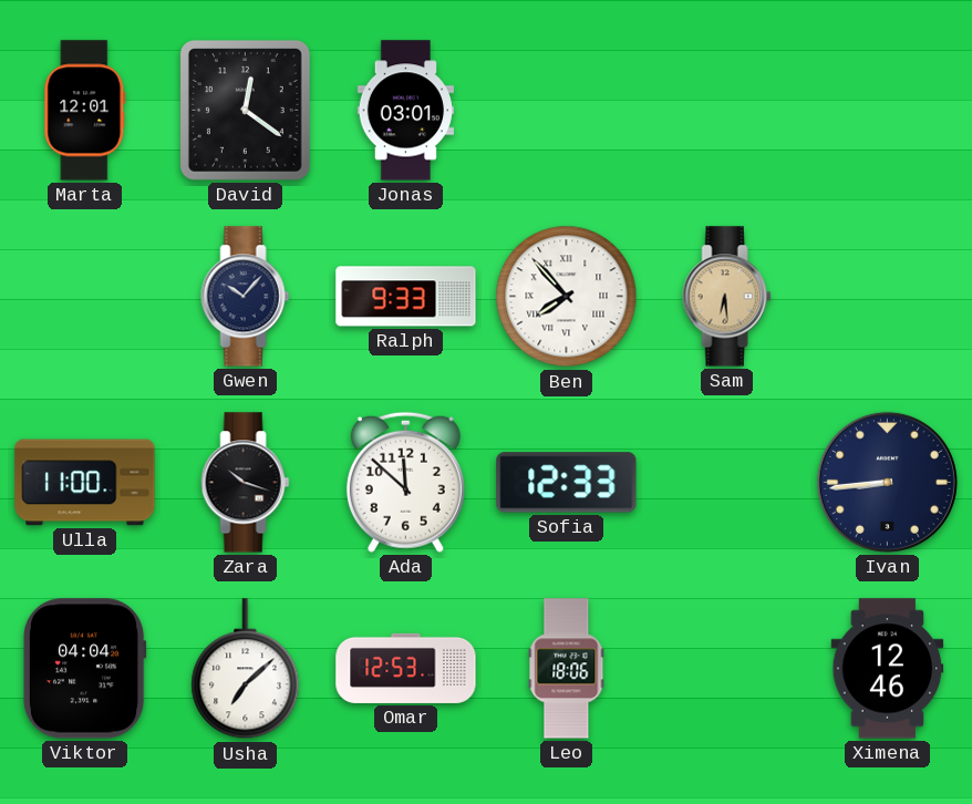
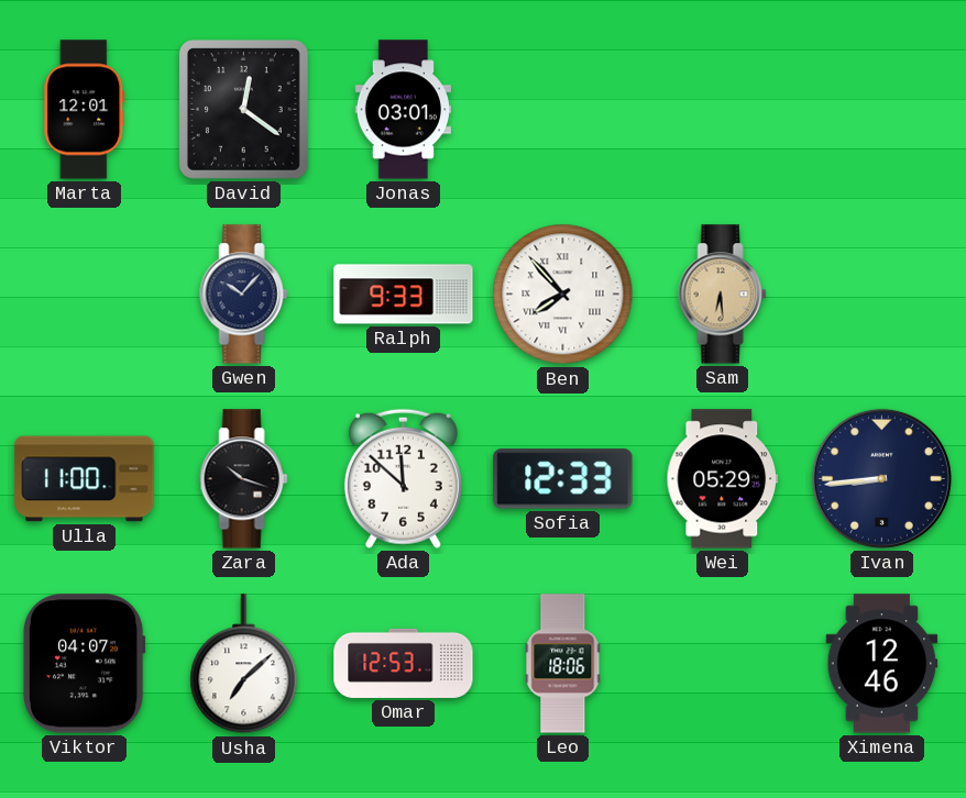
Wei: none -> 05:29 (723, 479)
Viktor: 04:04 -> 04:07 (84, 664)
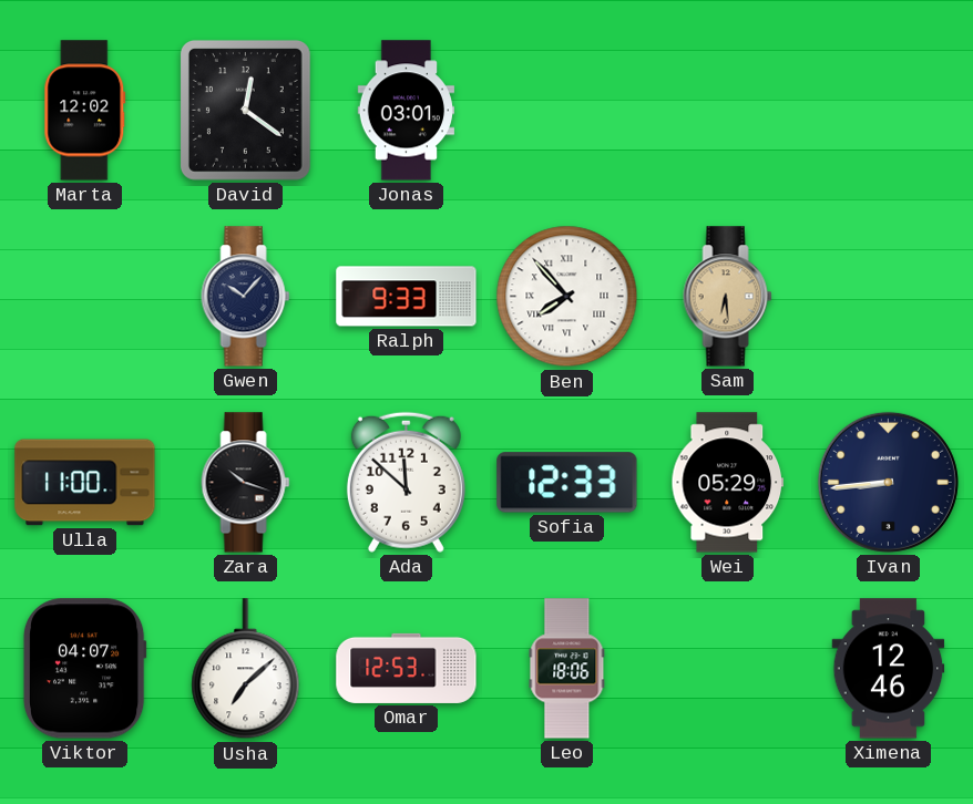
Marta: 12:01 -> 12:02 (85, 111)
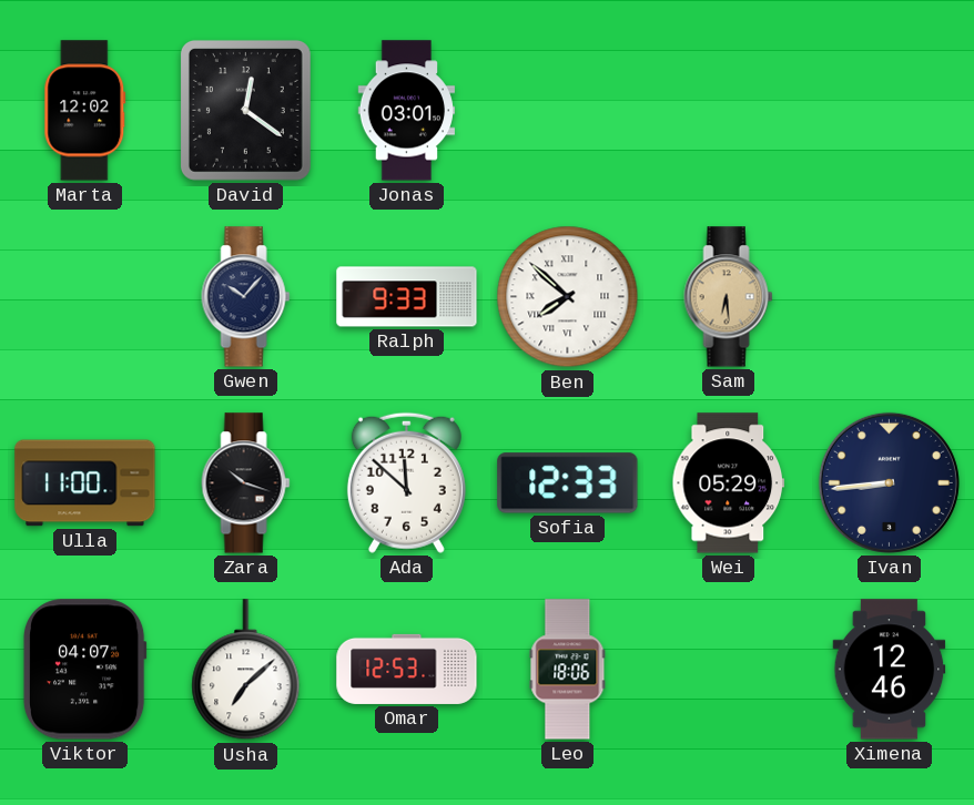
Ben: 7:53 -> 7:52 (568, 297)
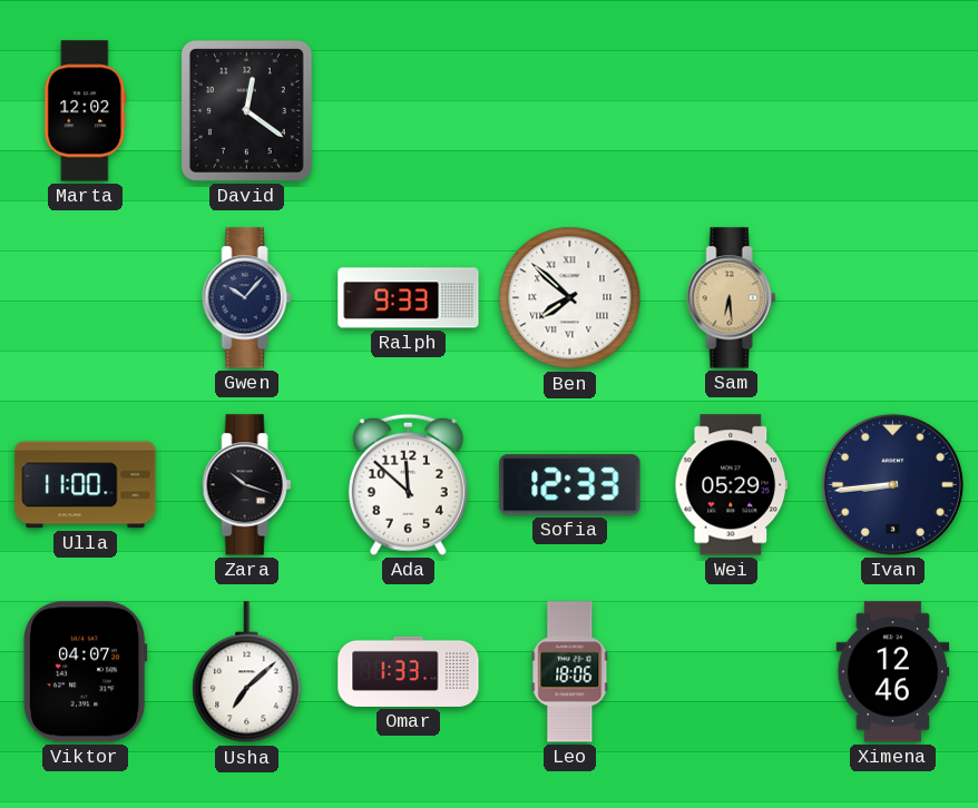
Jonas: 03:01 -> none (406, 111)
Omar: 12:53 -> 1:33 (409, 671)
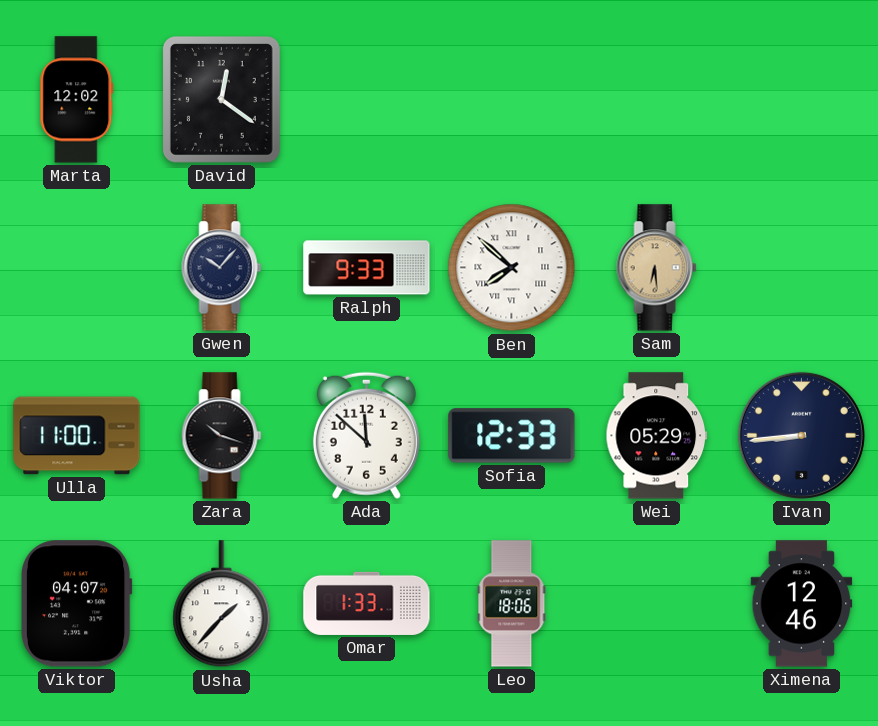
Usha: 7:08 -> 1:37 (222, 604)
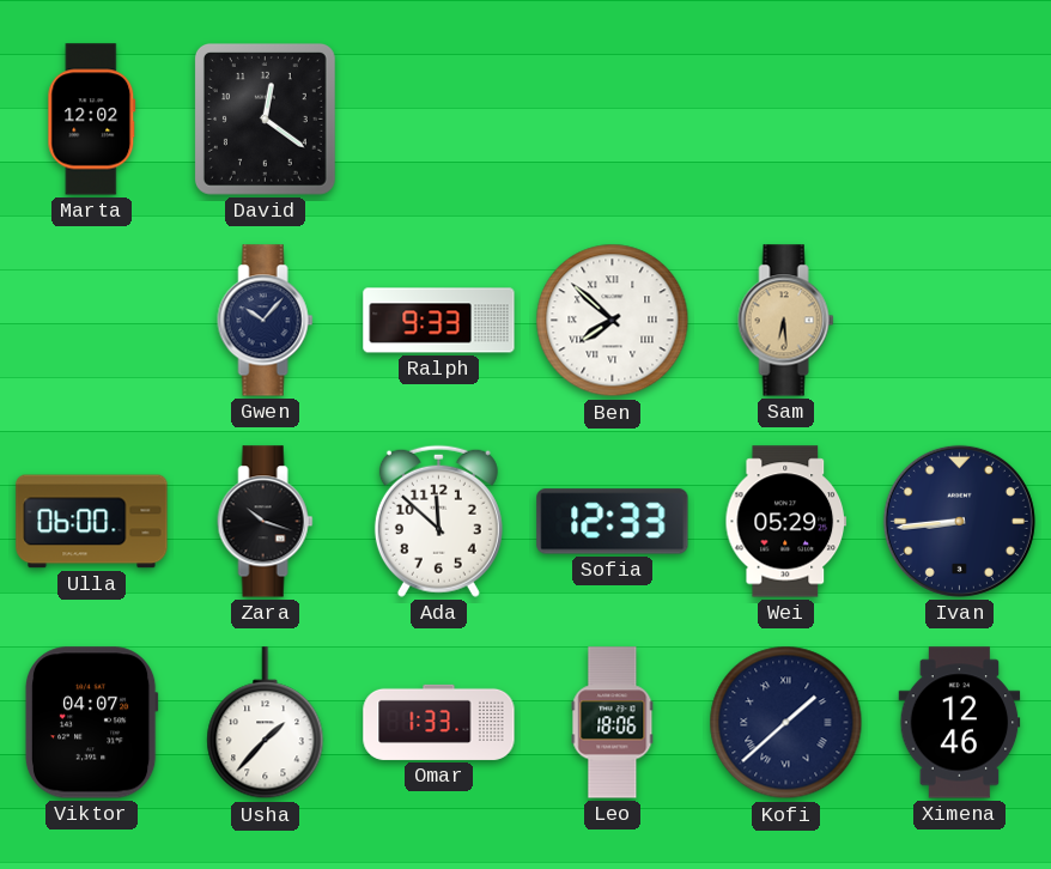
Ulla: 11:00 -> 06:00 (92, 522)
Kofi: none -> 1:38 (786, 723)
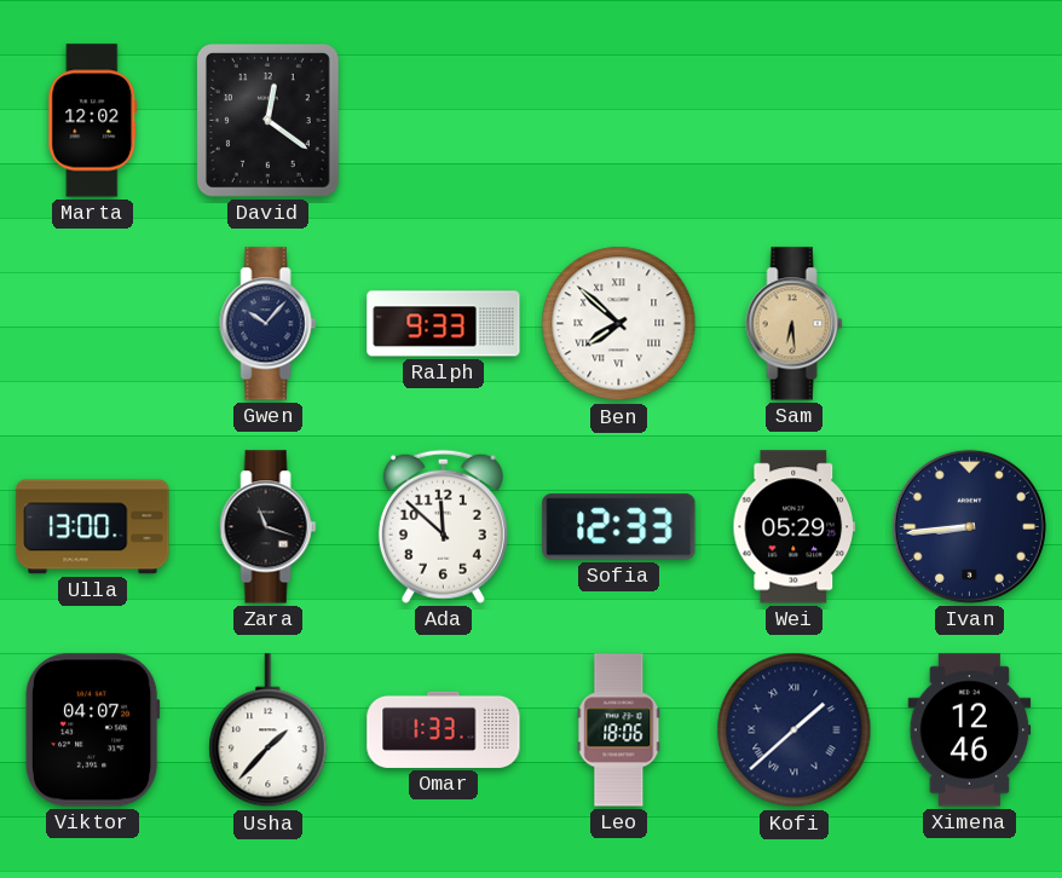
Ulla: 06:00 -> 13:00 (93, 527)
Zara: 10:18 -> 11:18 (269, 527)
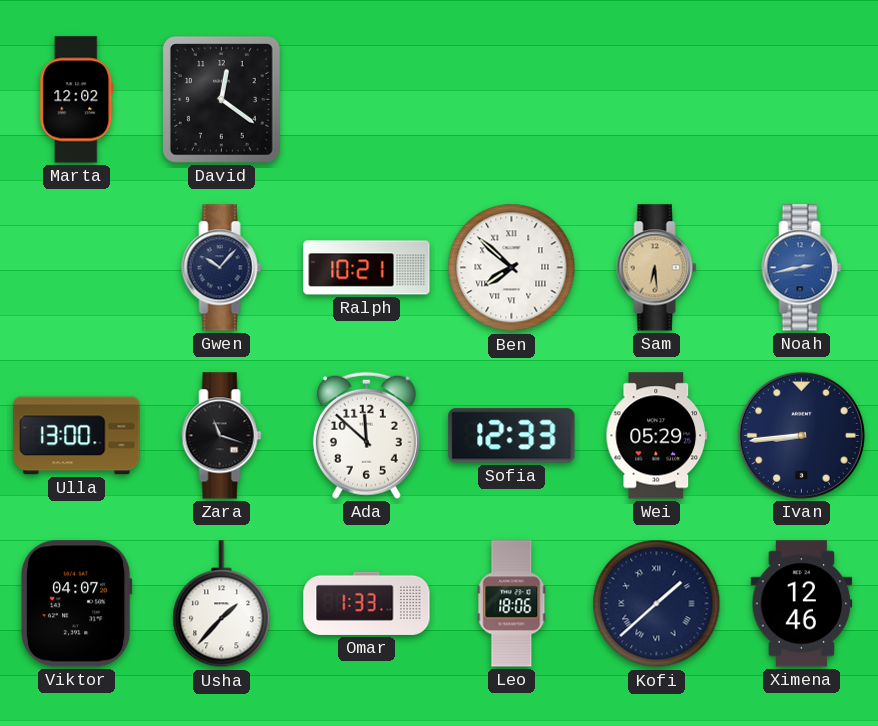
Ralph: 9:33 -> 10:21 (367, 268)
Noah: none -> 2:43 (802, 268)
